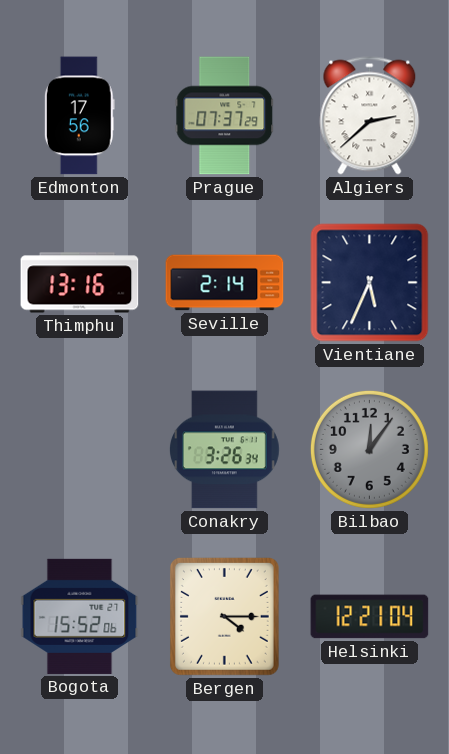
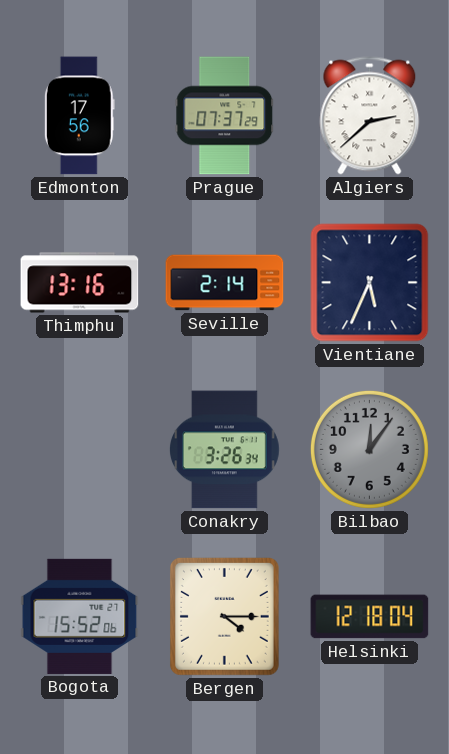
Helsinki: 12:21 -> 12:18 (370, 617)
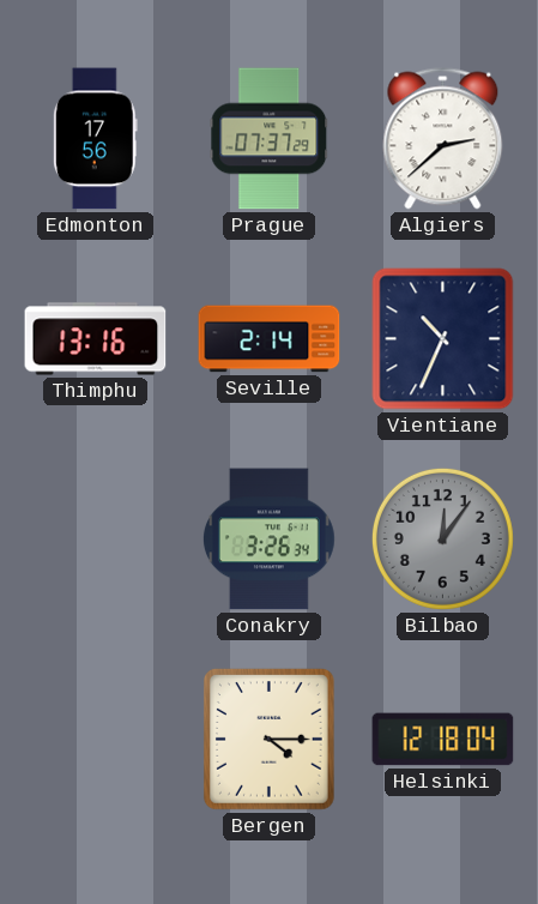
Vientiane: 5:34 -> 10:34 (443, 339)
Bogota: 15:52 -> none (80, 616)
